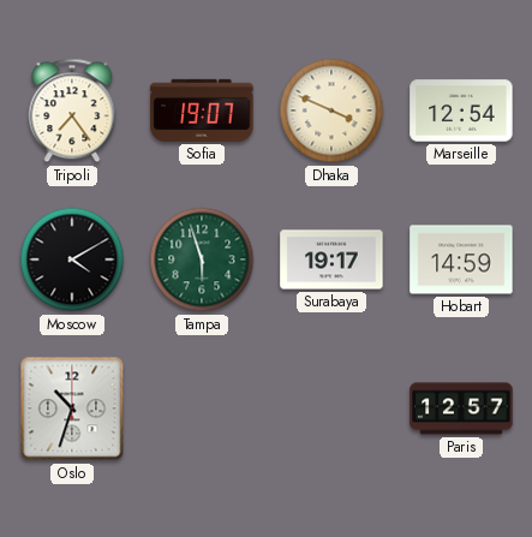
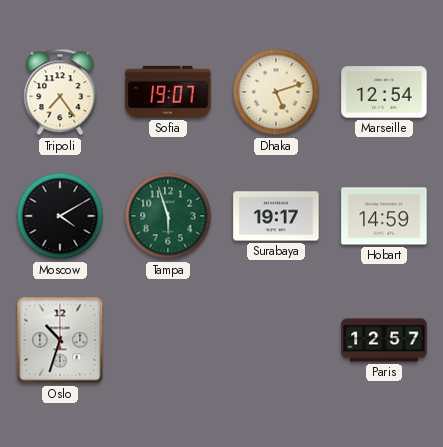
Dhaka: 3:49 -> 5:12 (276, 92)
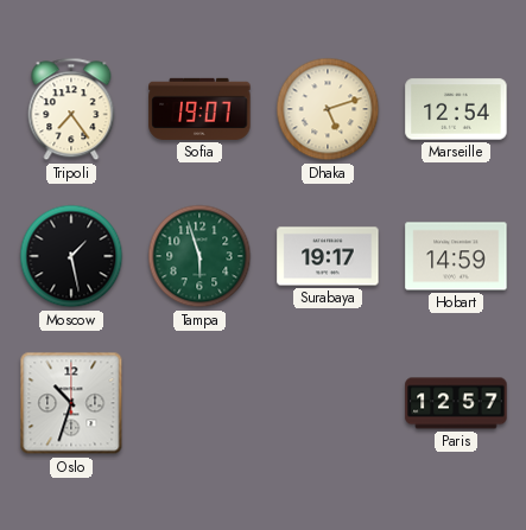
Moscow: 4:10 -> 1:28 (71, 256)
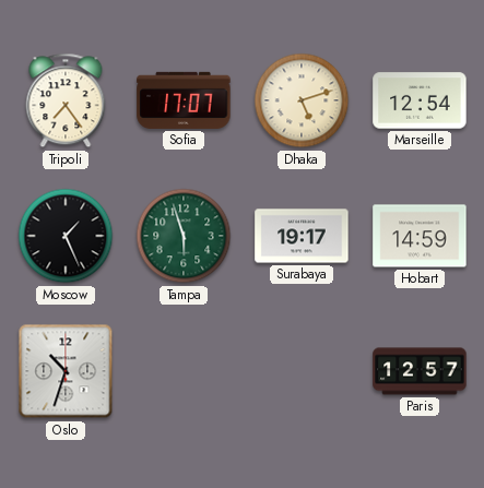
Sofia: 19:07 -> 17:07 (184, 100)
Moscow: 1:28 -> 1:26 (66, 236)
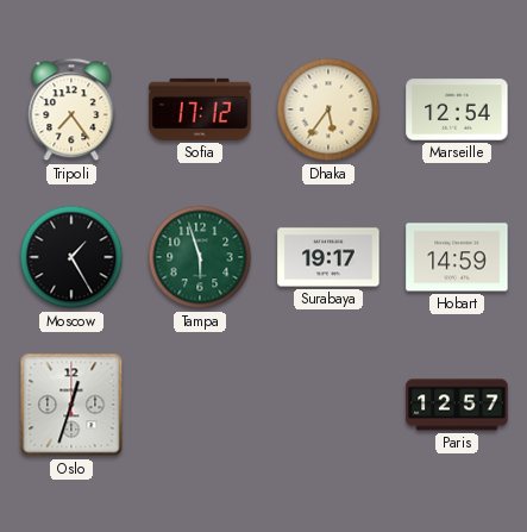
Sofia: 17:07 -> 17:12 (200, 109)
Dhaka: 5:12 -> 5:36 (328, 109)
Moscow: 1:26 -> 1:25 (71, 257)
Oslo: 10:33 -> 12:33 (71, 405)
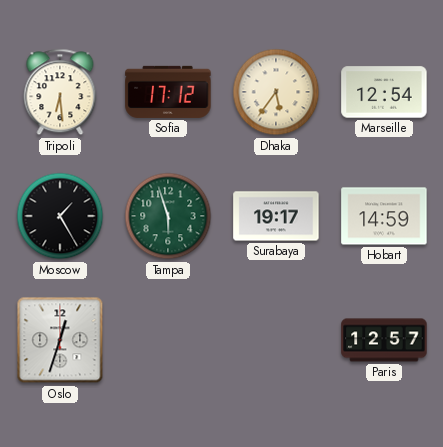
Tripoli: 7:24 -> 6:29 (60, 92)
